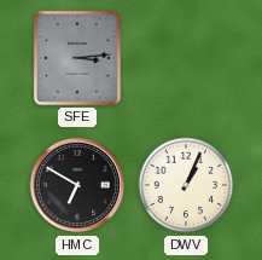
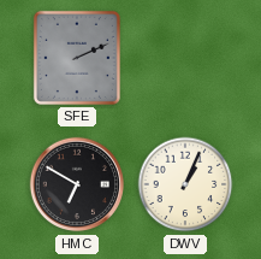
SFE: 3:14 -> 2:11 (77, 58)
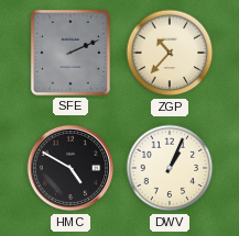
ZGP: none -> 10:37 (170, 53)
HMC: 6:50 -> 4:50 (70, 168)
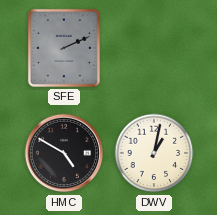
ZGP: 10:37 -> none (170, 53)
DWV: 1:04 -> 1:02 (154, 153)
